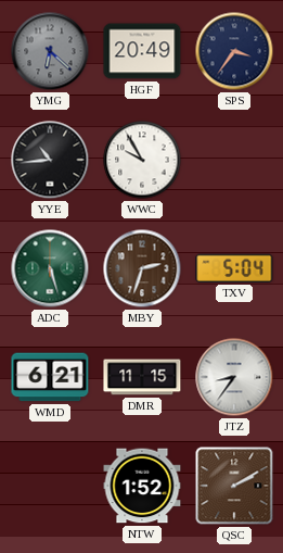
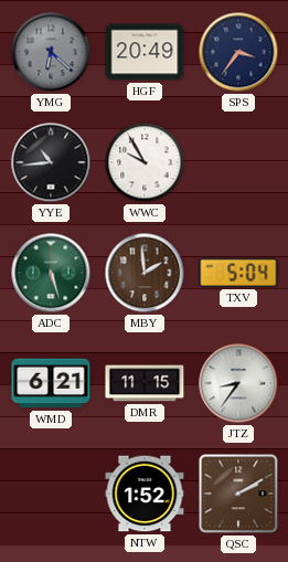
MBY: 2:33 -> 1:59 (145, 273)
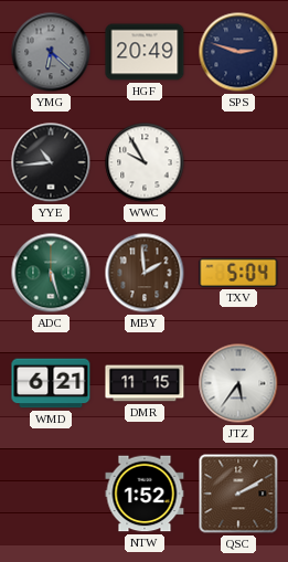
SPS: 3:36 -> 2:48 (238, 52)
JTZ: 8:36 -> 5:36 (238, 383)
